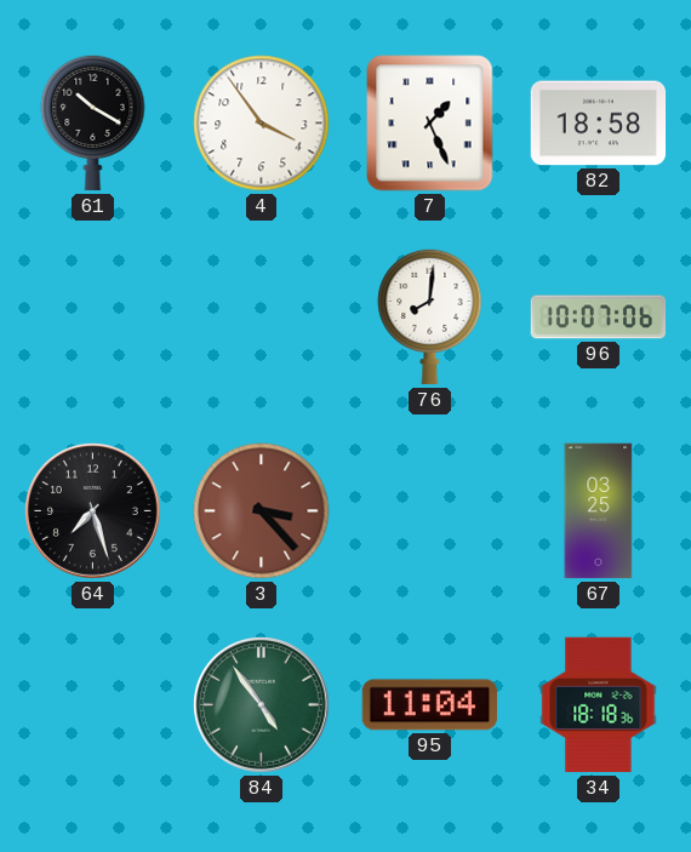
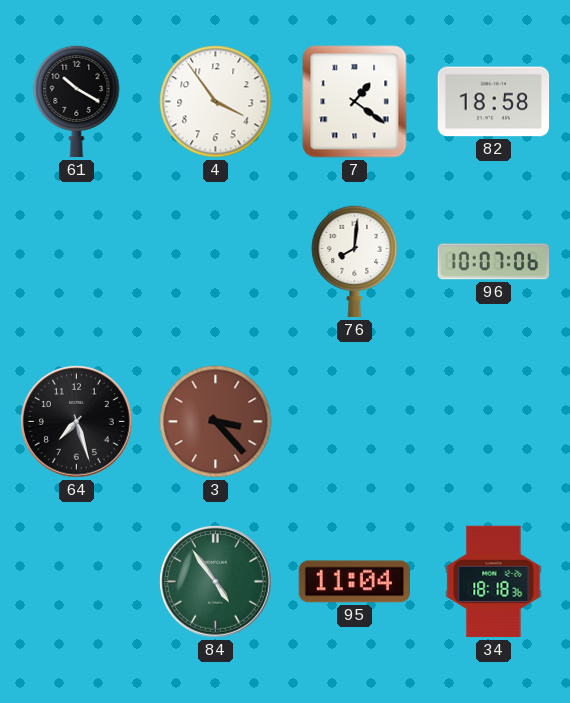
7: 1:26 -> 1:21 (355, 102)
67: 03:25 -> none (599, 511)
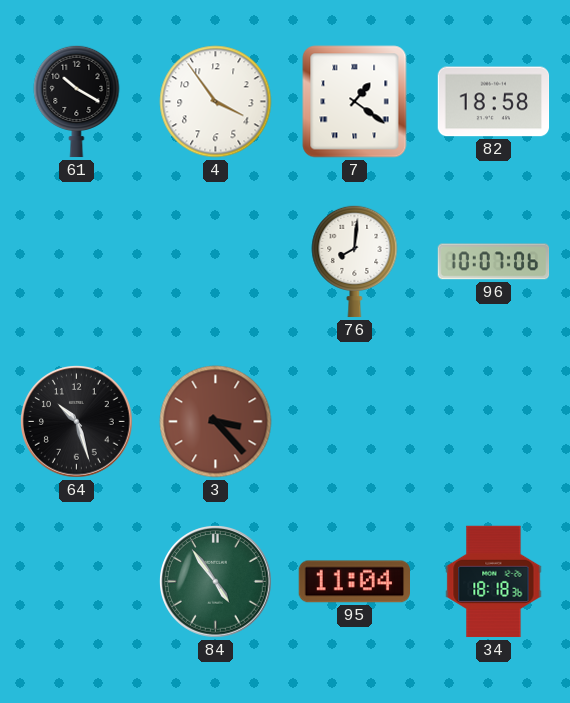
64: 7:27 -> 10:27 (77, 422)
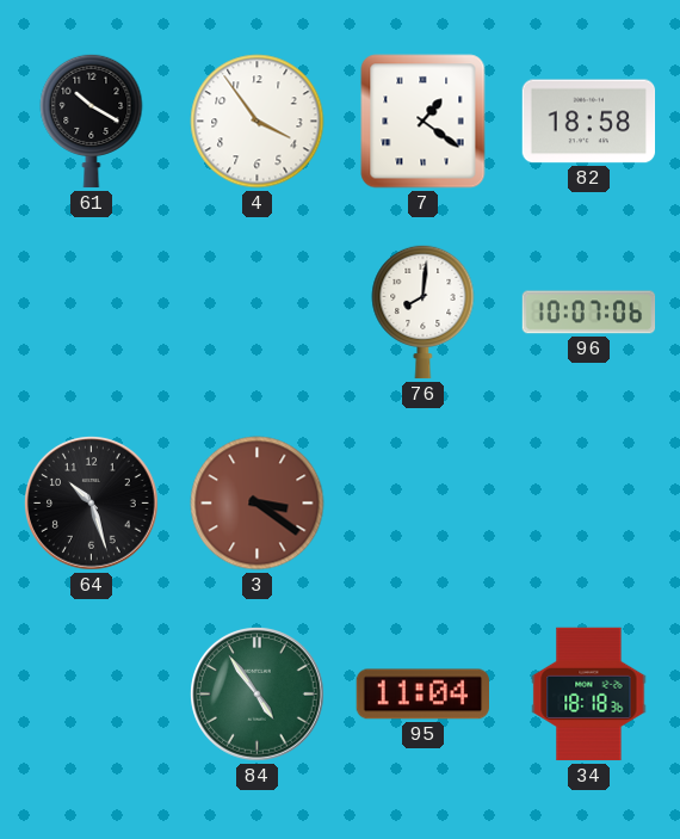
3: 3:23 -> 3:21 (258, 504)
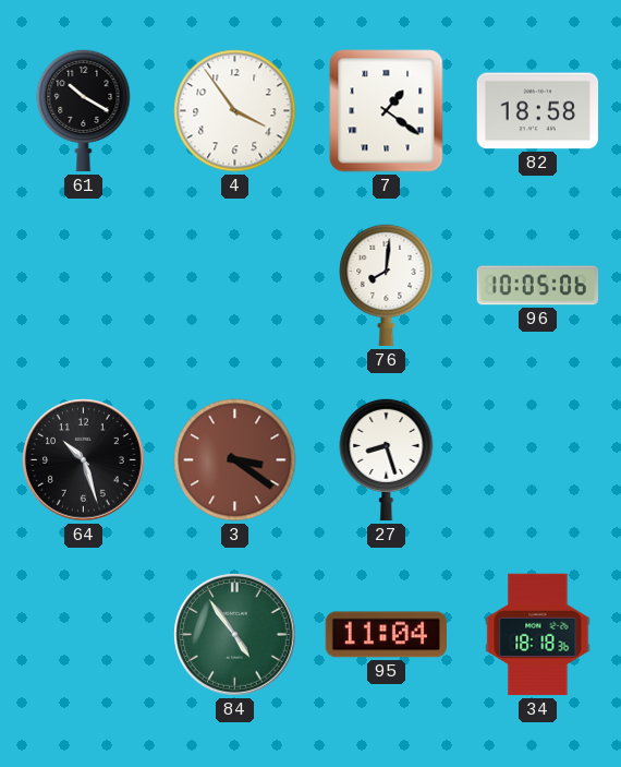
96: 10:07 -> 10:05 (538, 286)
27: none -> 8:27 (387, 459)
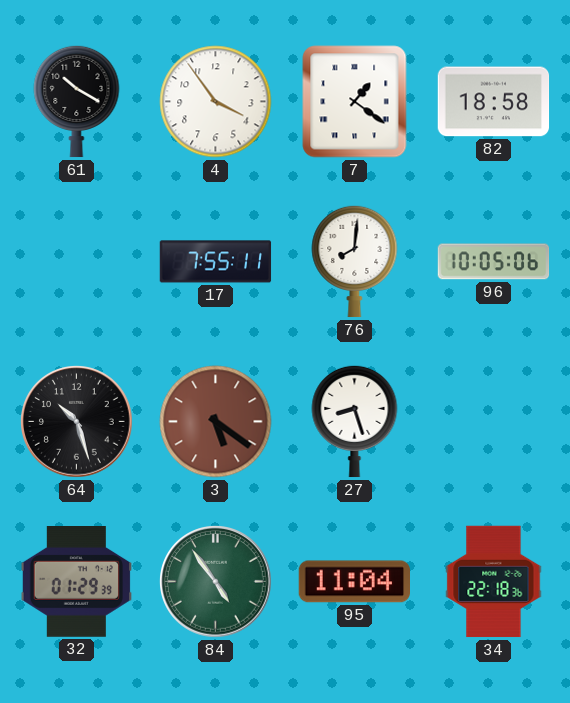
17: none -> 7:55 (216, 262)
3: 3:21 -> 5:21 (216, 422)
32: none -> 01:29 (76, 582)
34: 18:18 -> 22:18 (494, 582)
